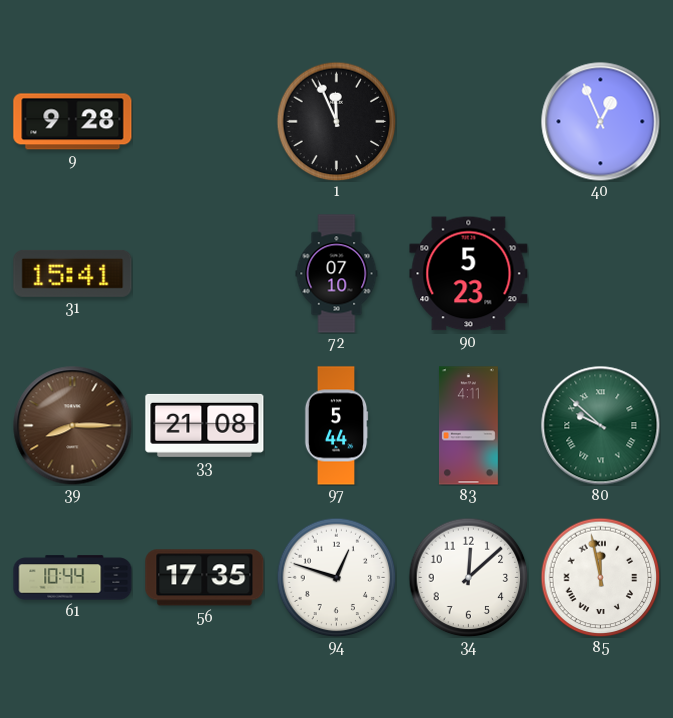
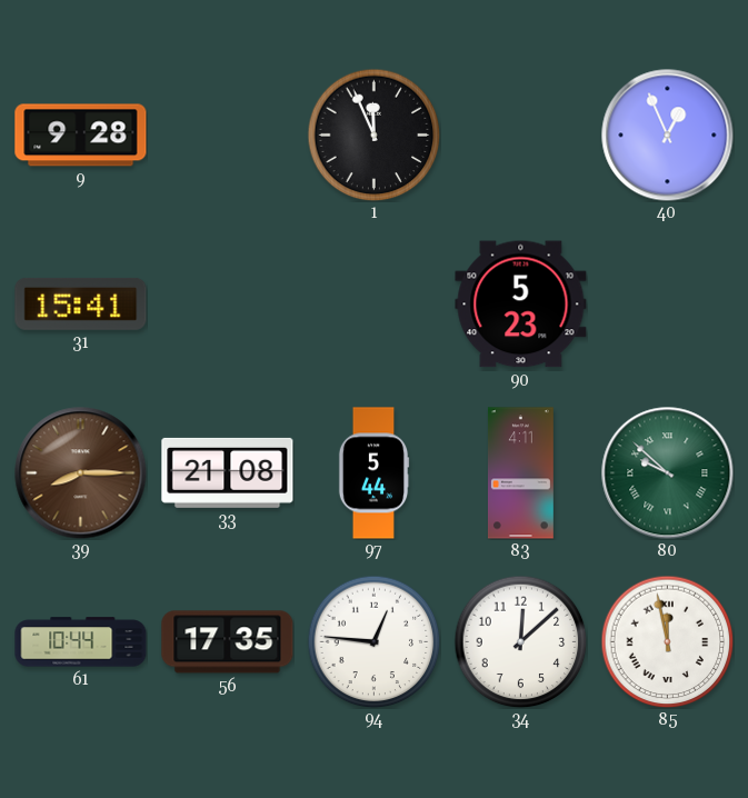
72: 07:10 -> none (337, 274)
94: 12:48 -> 12:46 (373, 641)
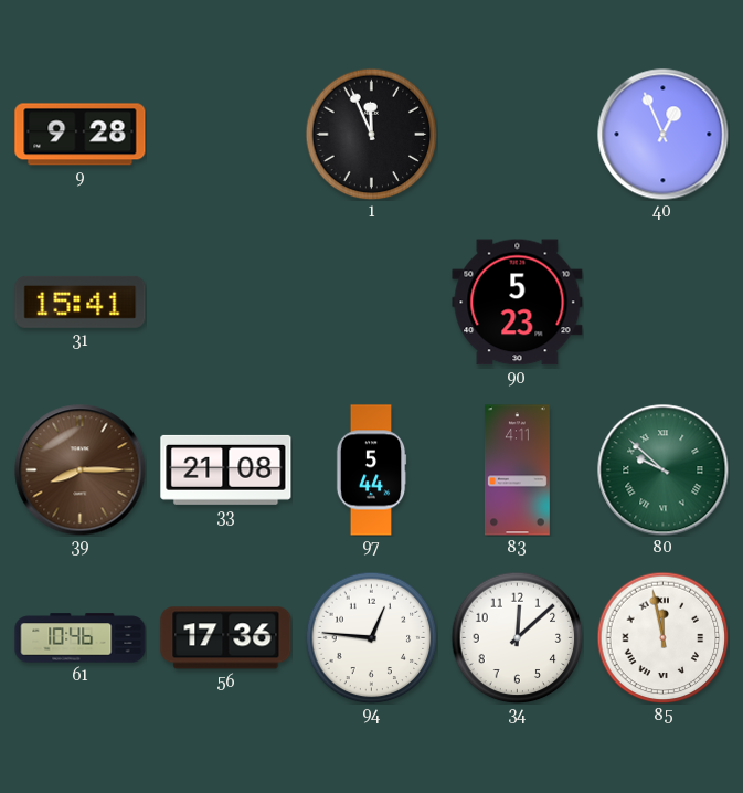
61: 10:44 -> 10:46 (81, 638)
56: 17:35 -> 17:36 (226, 638)
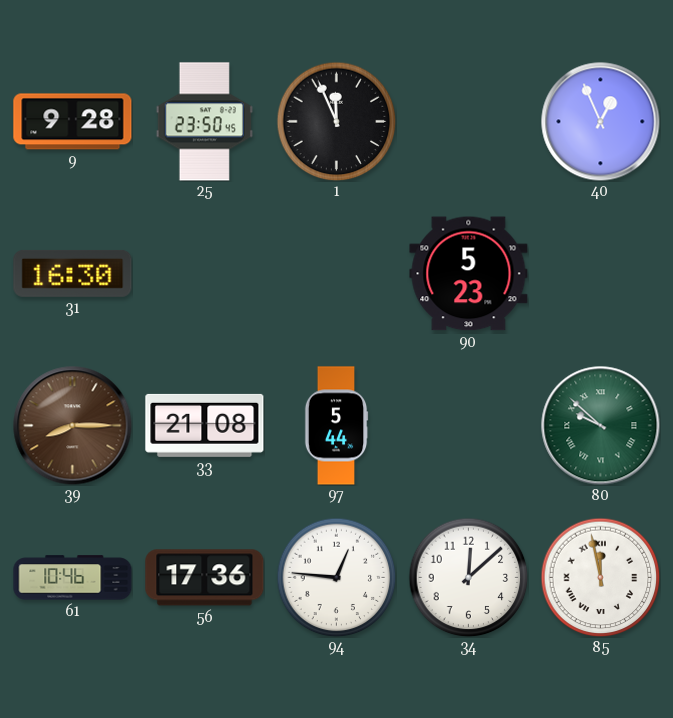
25: none -> 23:50 (204, 122)
31: 15:41 -> 16:30 (73, 273)
83: 4:11 -> none (517, 470)
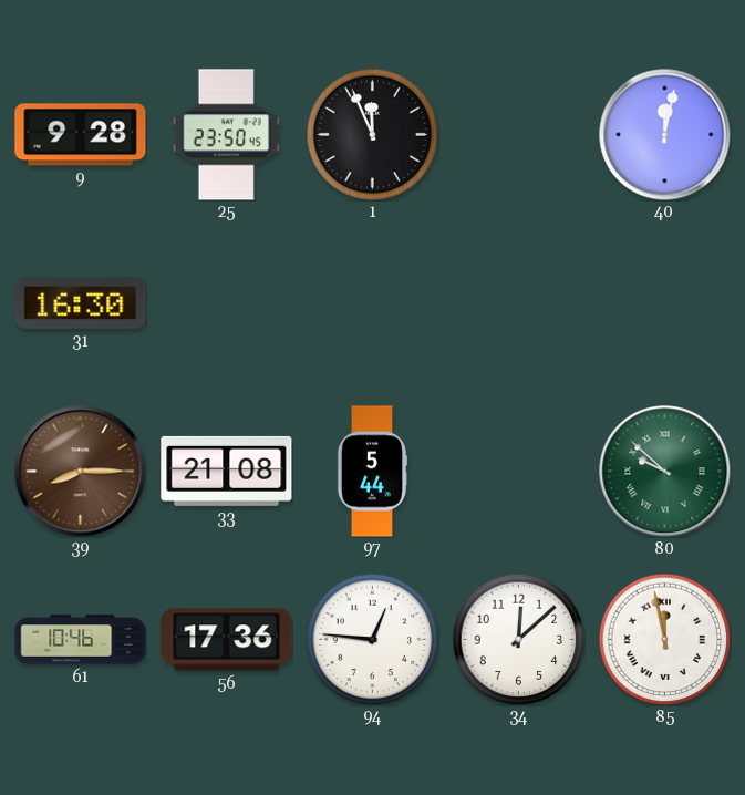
40: 12:56 -> 12:02 (665, 135)
90: 5:23 -> none (469, 274)
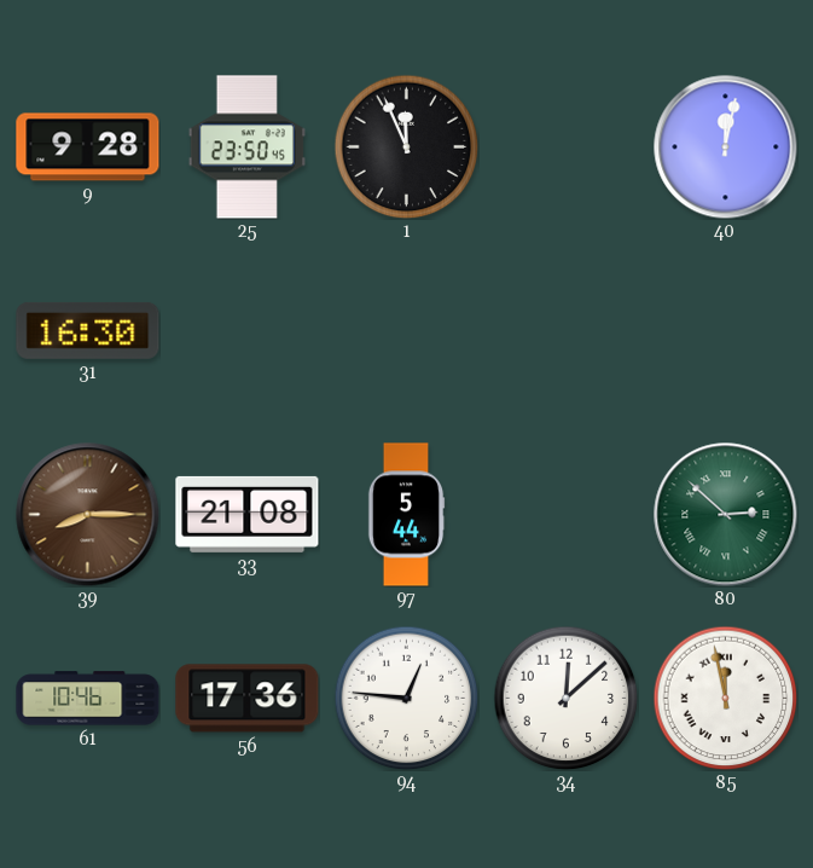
80: 9:52 -> 2:52 (726, 515)
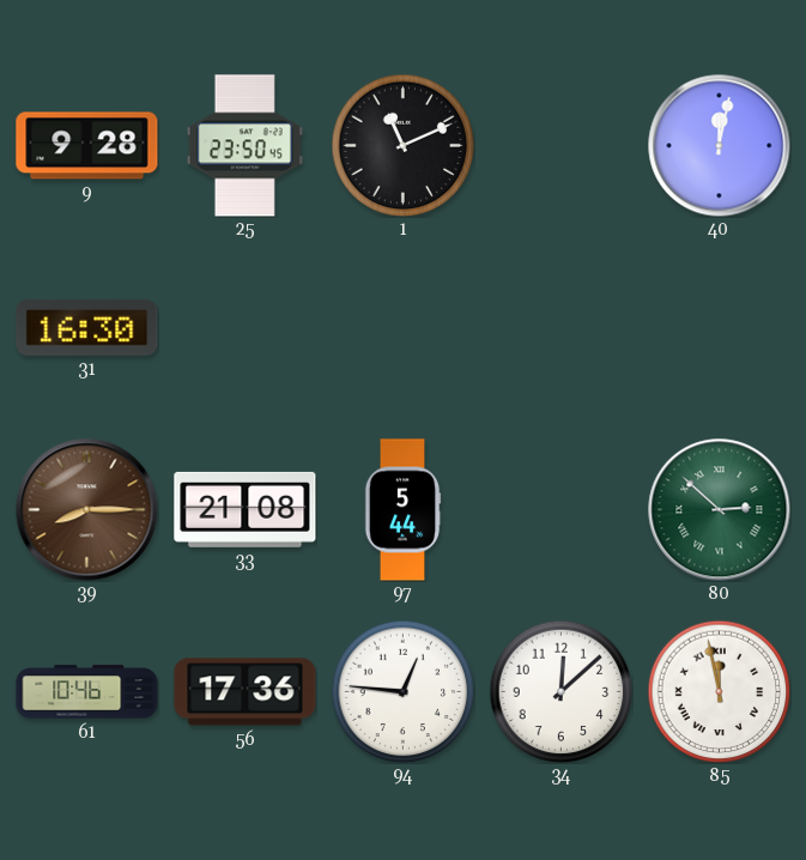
1: 11:56 -> 11:11 (402, 145)
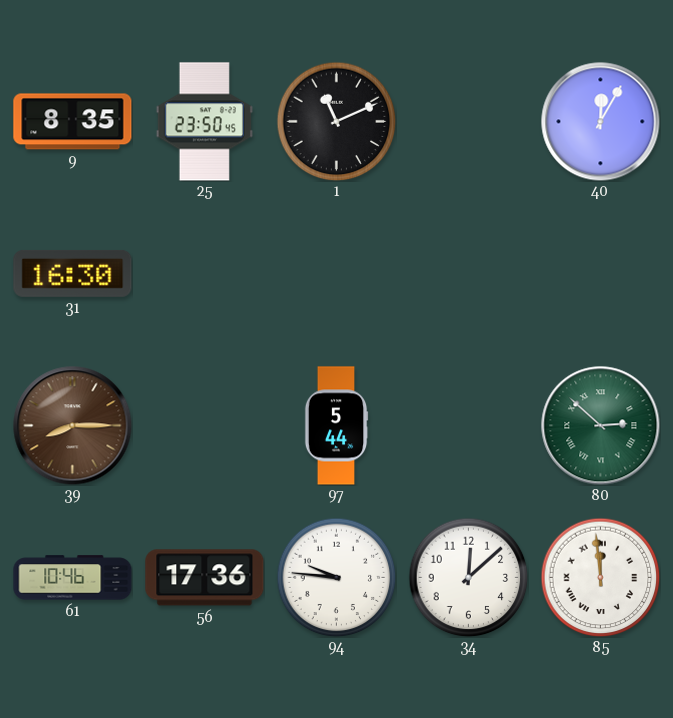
9: 9:28 -> 8:35 (73, 122)
40: 12:02 -> 12:05 (601, 122)
33: 21:08 -> none (246, 509)
94: 12:46 -> 9:46 (336, 577)
85: 11:58 -> 11:59 (600, 577)
